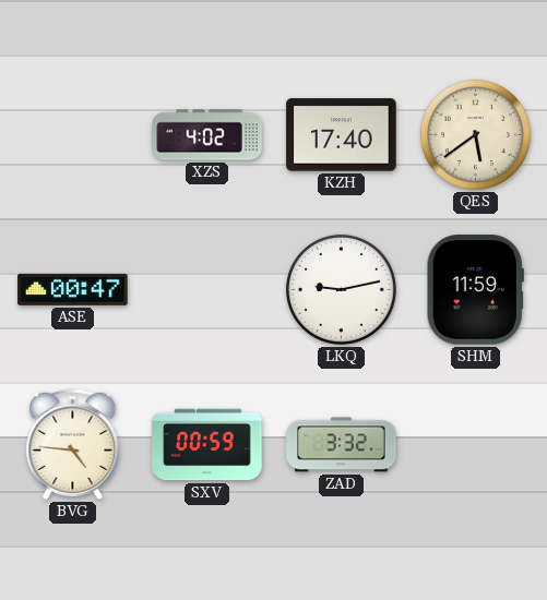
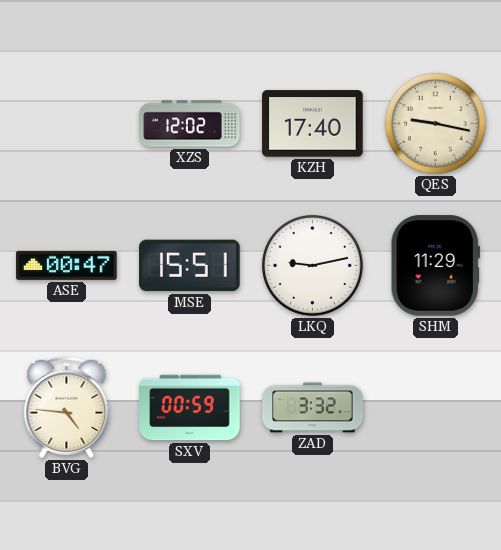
XZS: 4:02 -> 12:02 (190, 124)
QES: 5:39 -> 9:17 (435, 123)
MSE: none -> 15:51 (190, 266)
SHM: 11:59 -> 11:29 (435, 266)
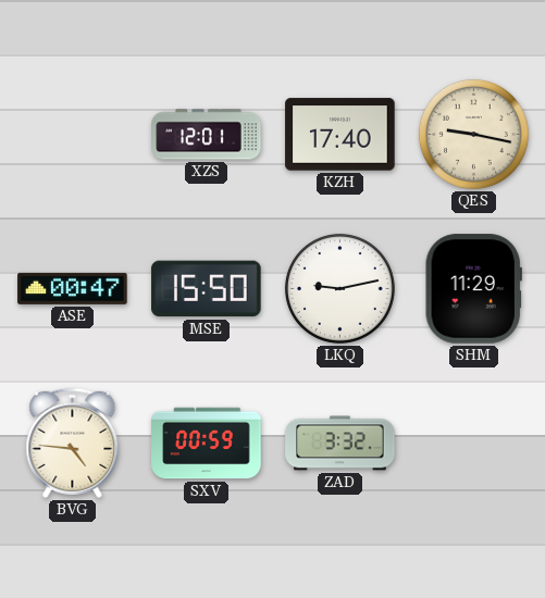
XZS: 12:02 -> 12:01 (207, 135)
MSE: 15:51 -> 15:50 (207, 289)
